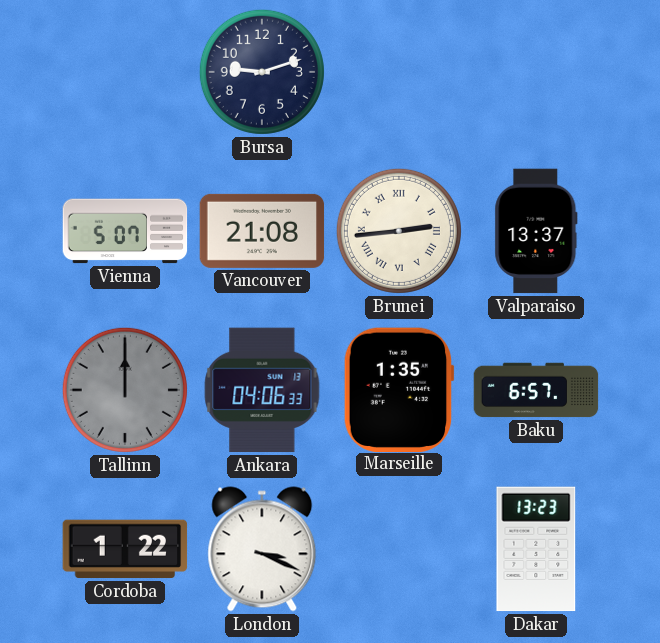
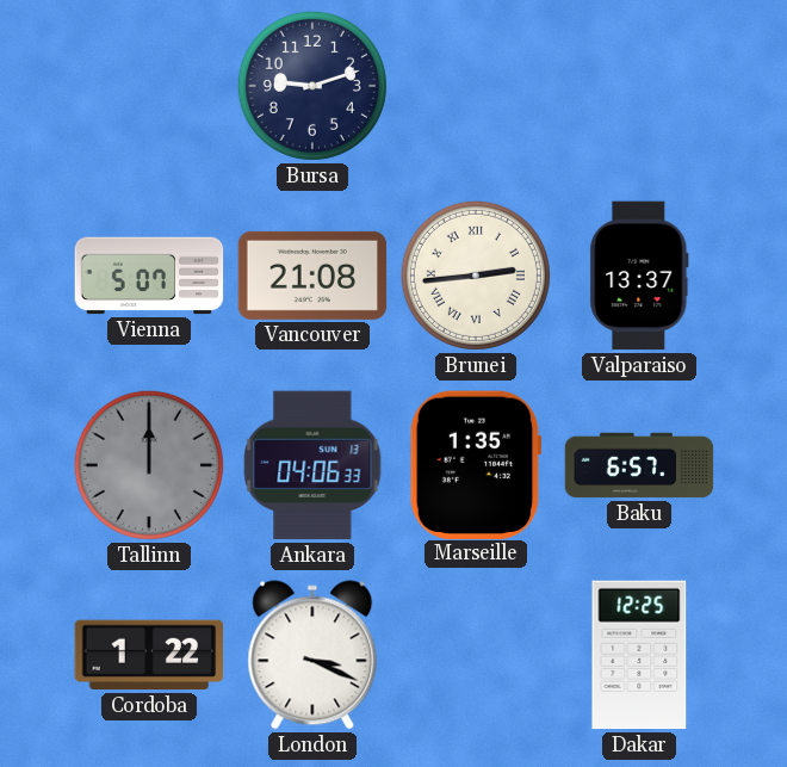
Dakar: 13:23 -> 12:25 (639, 655)
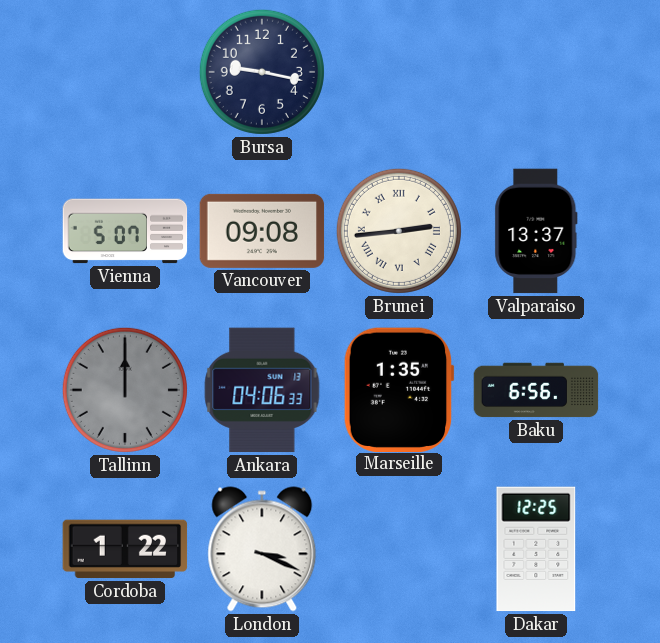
Bursa: 9:12 -> 9:17 (262, 72)
Vancouver: 21:08 -> 09:08 (262, 231)
Baku: 6:57 -> 6:56 (536, 390)
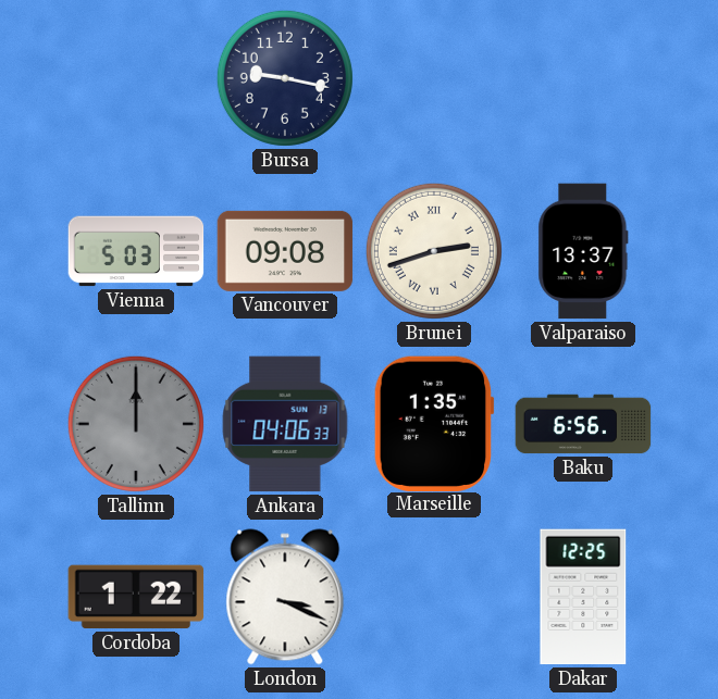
Vienna: 5:07 -> 5:03 (136, 251)
Brunei: 2:44 -> 2:42 (434, 251)
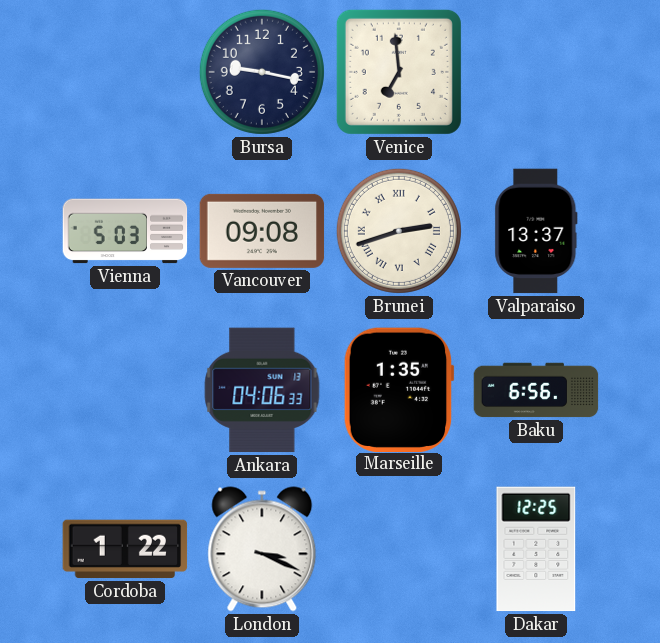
Venice: none -> 6:59 (399, 72)
Tallinn: 12:00 -> none (136, 424)
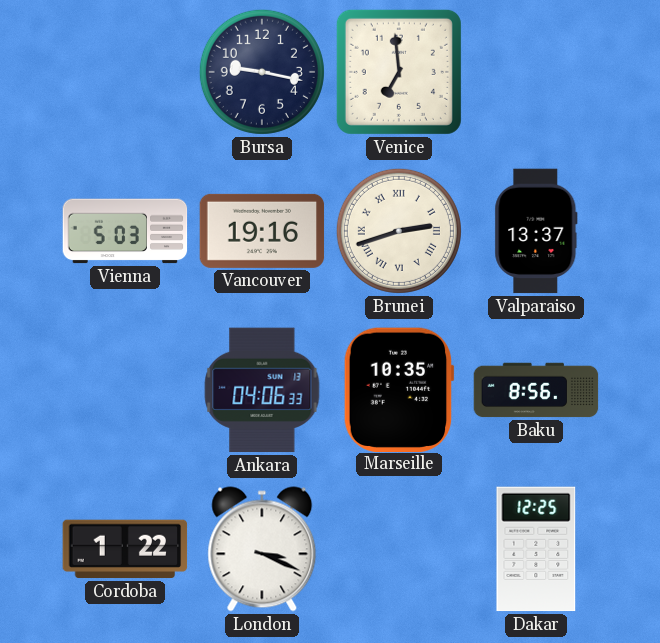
Vancouver: 09:08 -> 19:16 (262, 231)
Marseille: 1:35 -> 10:35 (399, 389)
Baku: 6:56 -> 8:56 (536, 390)
